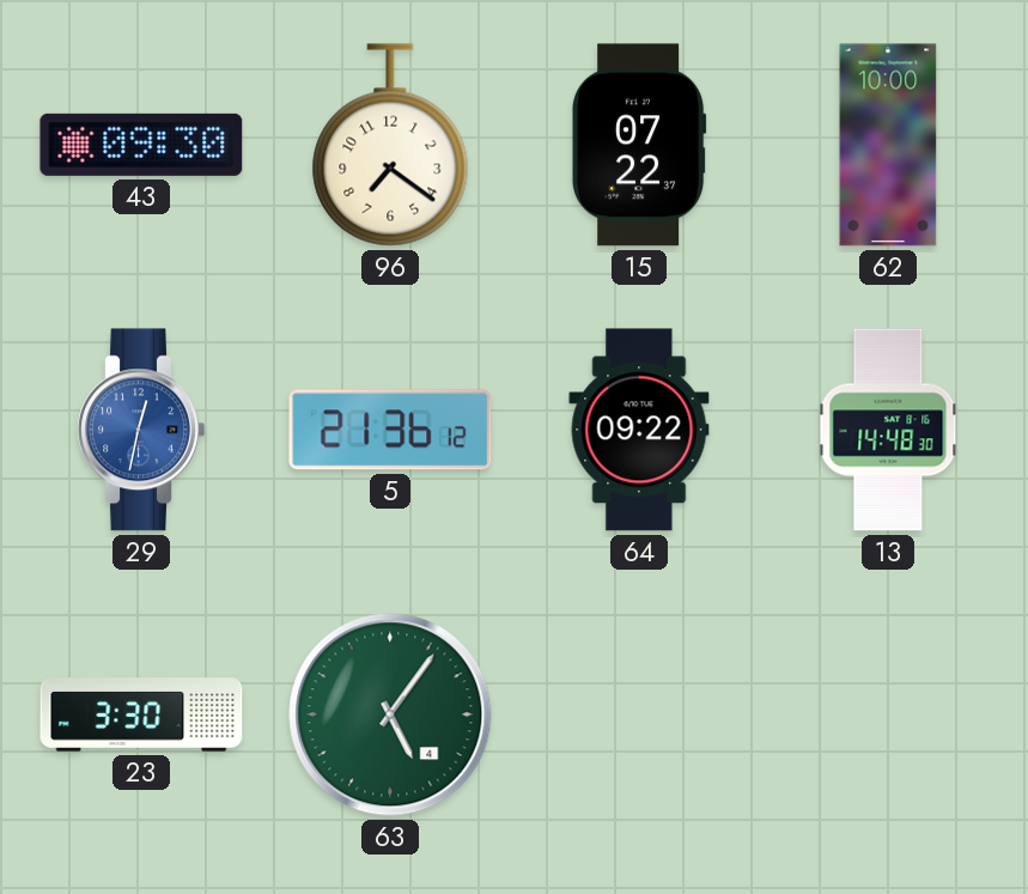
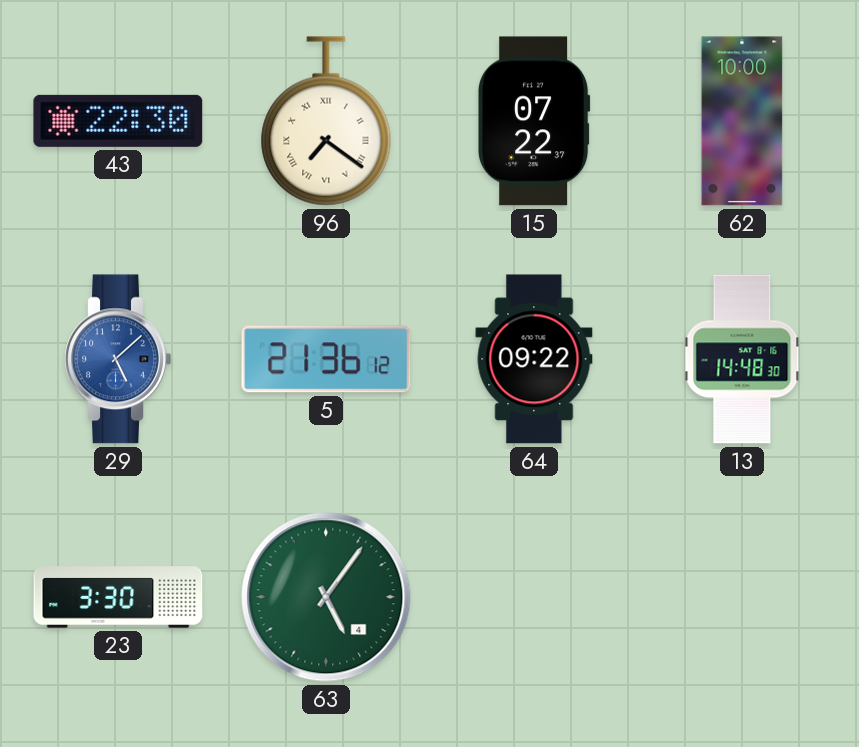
43: 09:30 -> 22:30 (118, 121)
96 numerals: Arabic -> Roman (326, 121)
29: 12:32 -> 5:08 (118, 359)
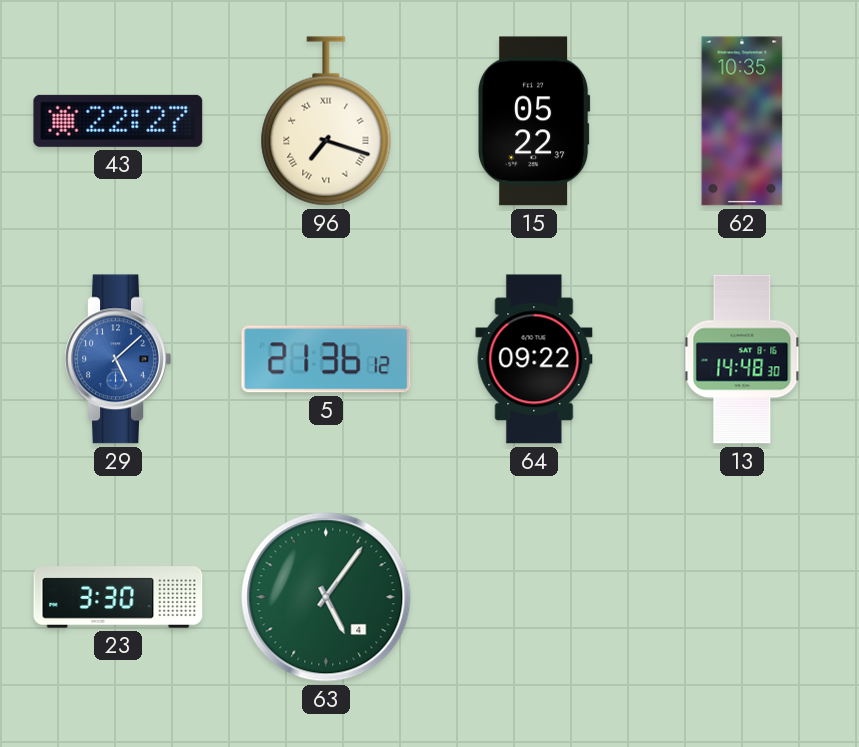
43: 22:30 -> 22:27 (118, 121)
96: 7:21 -> 7:18 (326, 121)
15: 07:22 -> 05:22 (535, 121)
62: 10:00 -> 10:35 (742, 121)
